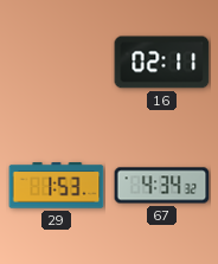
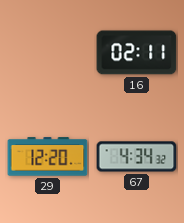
29: 1:53 -> 12:20 (48, 157)
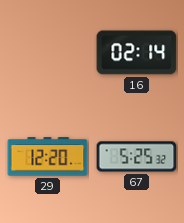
16: 02:11 -> 02:14 (137, 53)
67: 4:34 -> 5:25 (137, 157)
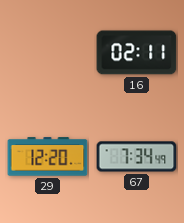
16: 02:14 -> 02:11 (137, 53)
67: 5:25 -> 7:34 (137, 157)
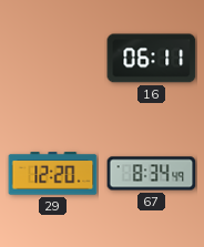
16: 02:11 -> 06:11 (152, 59)
67: 7:34 -> 8:34 (152, 174)
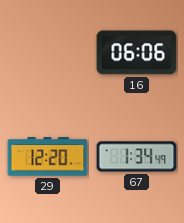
16: 06:11 -> 06:06 (137, 53)
67: 8:34 -> 1:34 (137, 157)
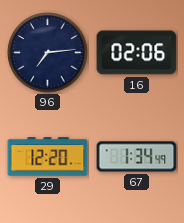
96: none -> 7:14 (48, 53)
16: 06:06 -> 02:06 (137, 53)
